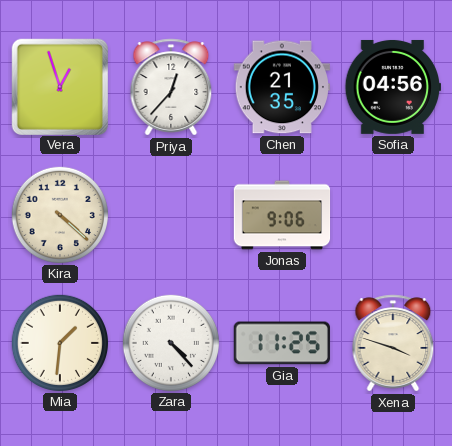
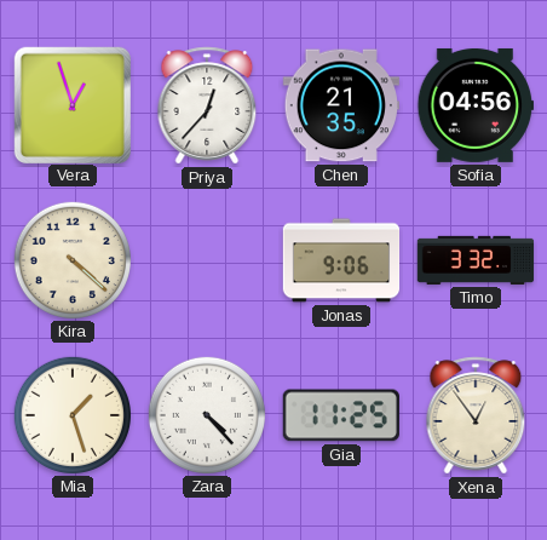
Timo: none -> 3:32 (476, 260)
Mia: 1:31 -> 1:27 (71, 414)
Xena: 3:48 -> 12:54 (476, 415)
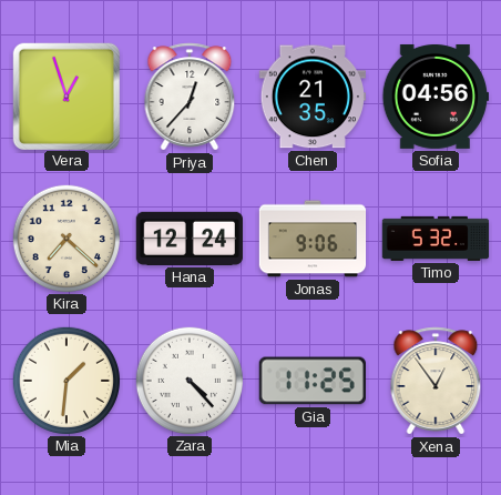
Kira: 4:22 -> 7:22 (65, 238)
Hana: none -> 12:24 (190, 239)
Timo: 3:32 -> 5:32 (436, 239)
Mia: 1:27 -> 1:31 (65, 380)
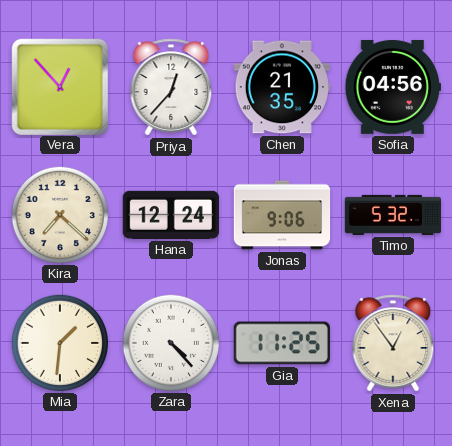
Vera: 12:57 -> 12:53 (59, 86)
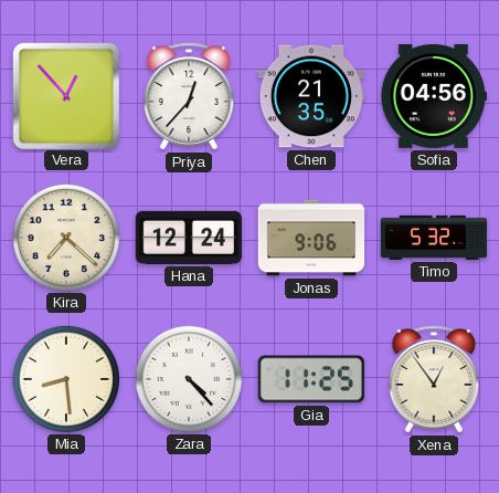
Mia: 1:31 -> 8:29 (65, 378)
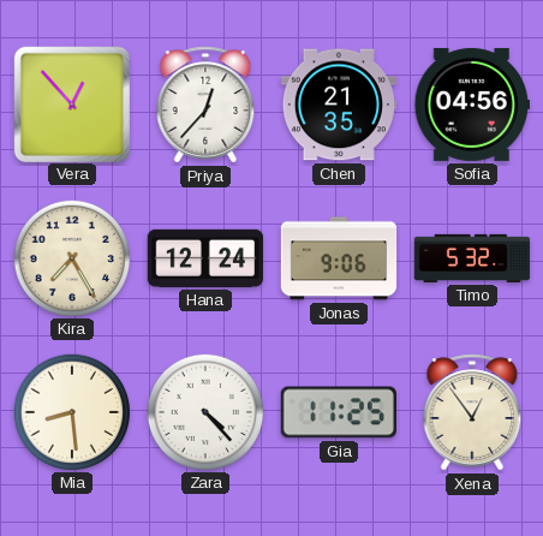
Kira: 7:22 -> 7:25 (71, 257)
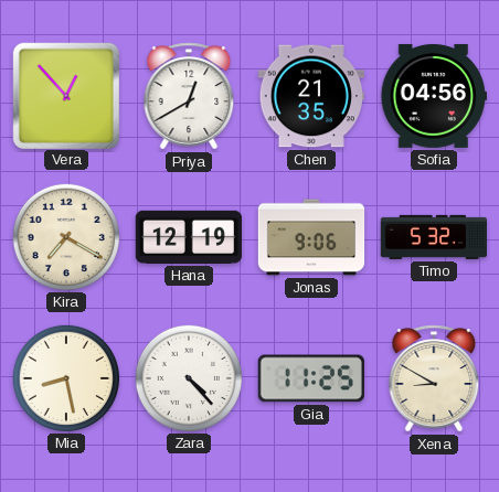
Priya: 12:37 -> 12:40 (189, 96)
Kira: 7:25 -> 7:20 (65, 236)
Hana: 12:24 -> 12:19 (189, 237)
Mia: 8:29 -> 8:28 (65, 377)
Xena: 12:54 -> 8:50 (434, 378)
